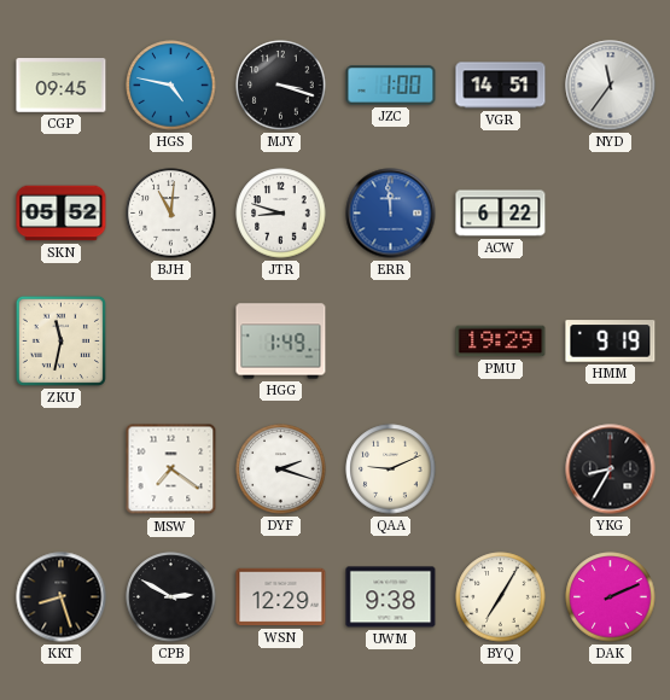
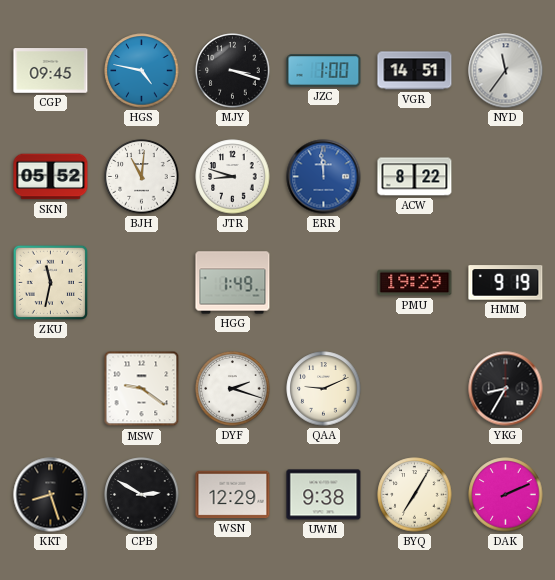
ACW: 6:22 -> 8:22 (415, 177)
MSW: 7:21 -> 9:21 (142, 389)
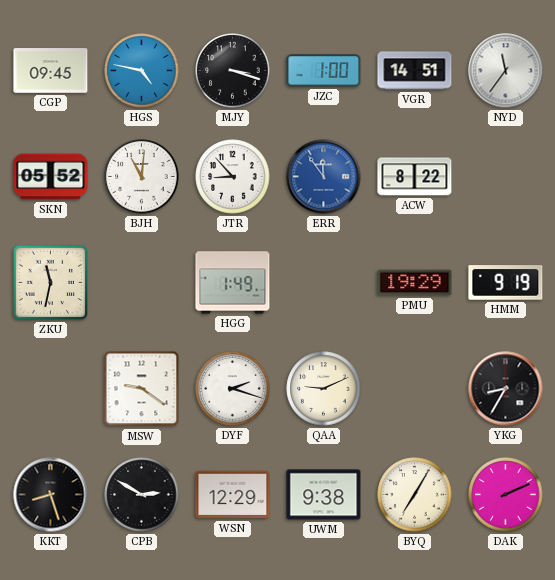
JTR: 8:48 -> 8:53 (233, 177)
ERR: 11:59 -> 11:54 (324, 177)
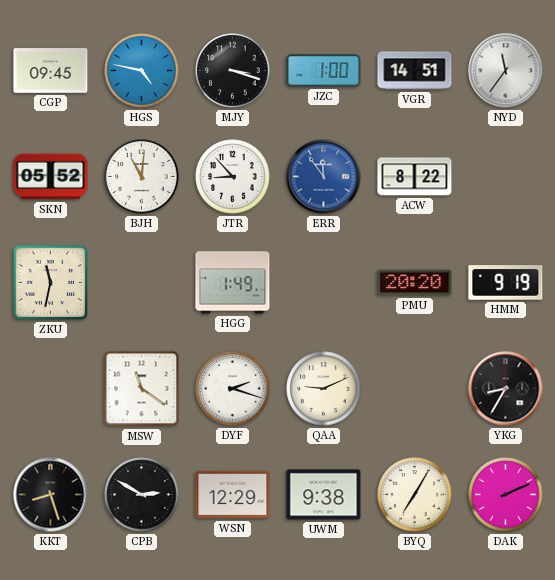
PMU: 19:29 -> 20:20 (415, 283)
MSW: 9:21 -> 11:21 (142, 389)
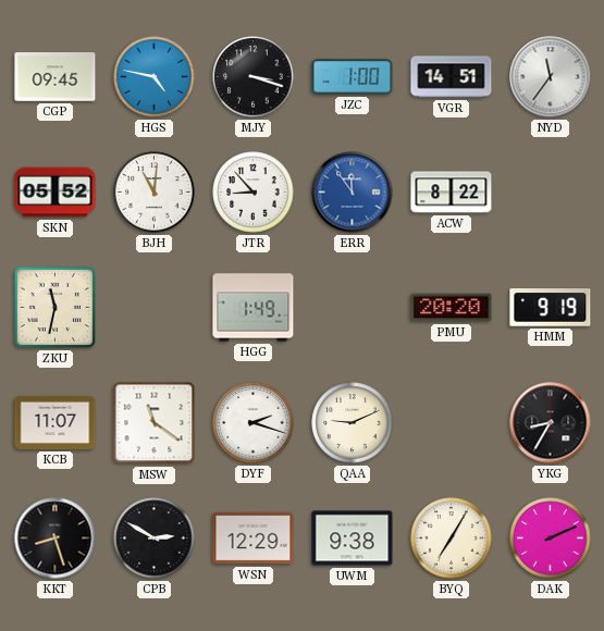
KCB: none -> 11:07 (56, 422)
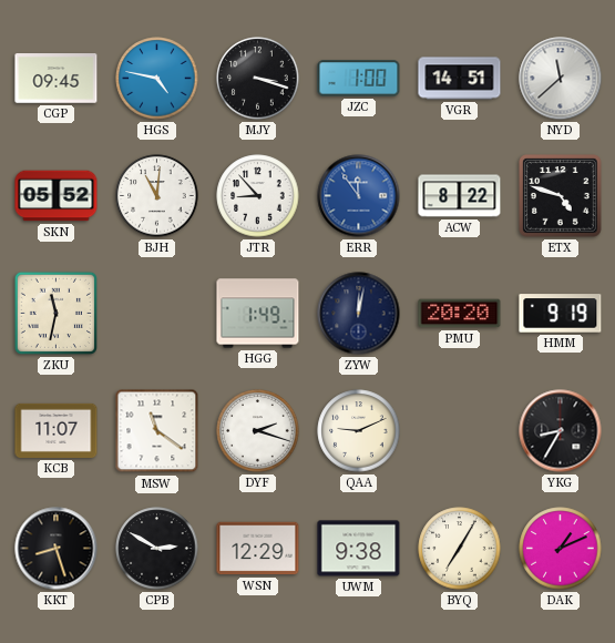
NYD: 11:36 -> 11:38 (561, 79)
ETX: none -> 4:48 (561, 196)
ZYW: none -> 12:02 (359, 314)
DAK: 2:11 -> 1:11 (561, 549)
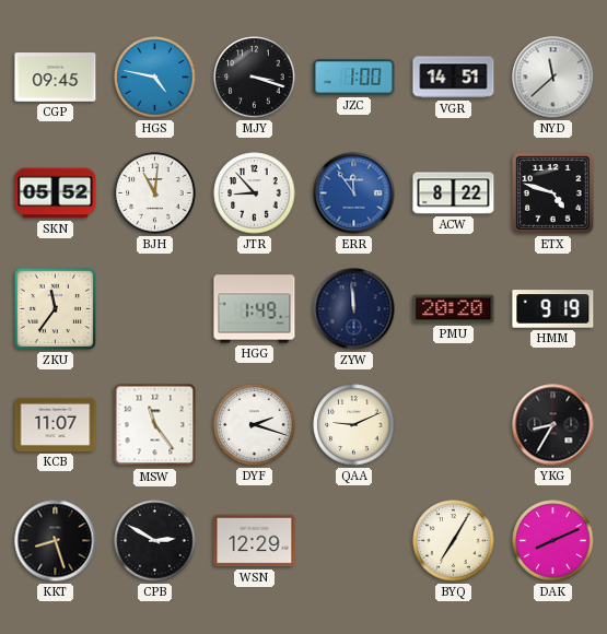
ZKU: 11:32 -> 11:36 (55, 308)
ZYW: 12:02 -> 11:59 (354, 309)
MSW: 11:21 -> 11:24 (155, 425)
UWM: 9:38 -> none (359, 549)
DAK: 1:11 -> 8:11 (553, 541)
